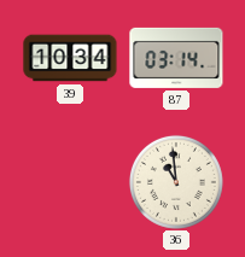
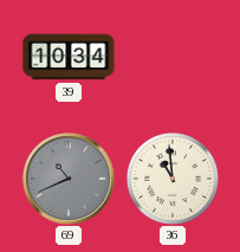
87: 03:14 -> none (176, 58)
69: none -> 10:41 (69, 179)
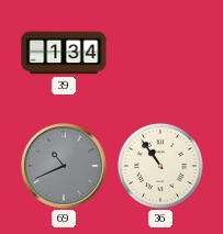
39: 10:34 -> 1:34 (64, 53)
36: 10:59 -> 10:54 (160, 166)
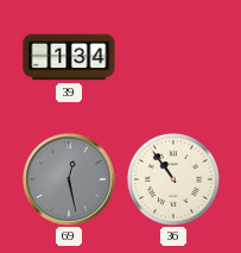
69: 10:41 -> 12:28 (69, 179)
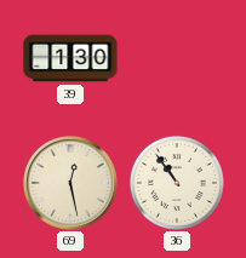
39: 1:34 -> 1:30 (70, 58)
69 dial: grey -> cream (70, 183)
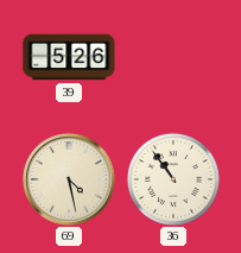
39: 1:30 -> 5:26 (69, 57)
69: 12:28 -> 4:28 (69, 179)
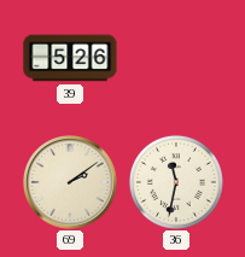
69: 4:28 -> 2:09 (70, 182)
36: 10:54 -> 11:32 (176, 182)
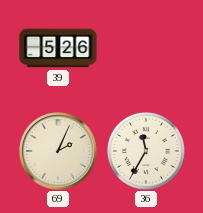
69: 2:09 -> 2:04 (58, 151)
36: 11:32 -> 11:35 (146, 151)
